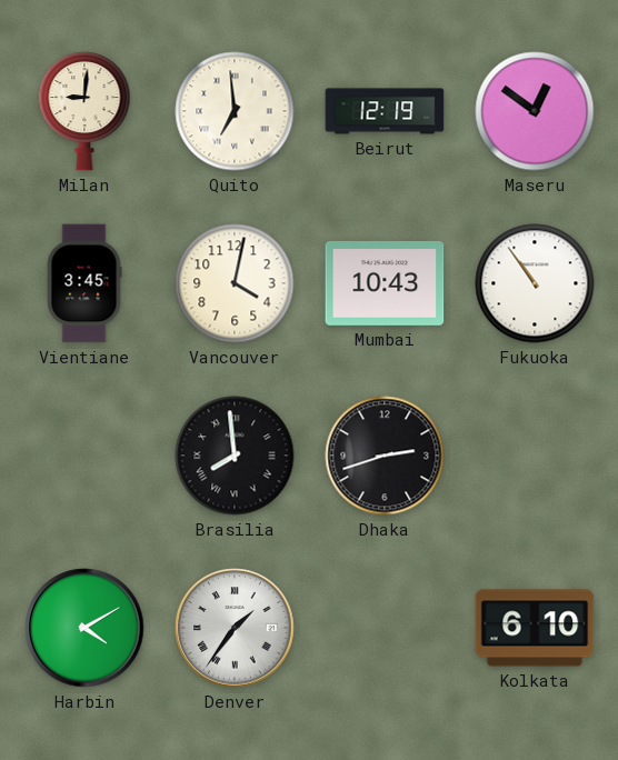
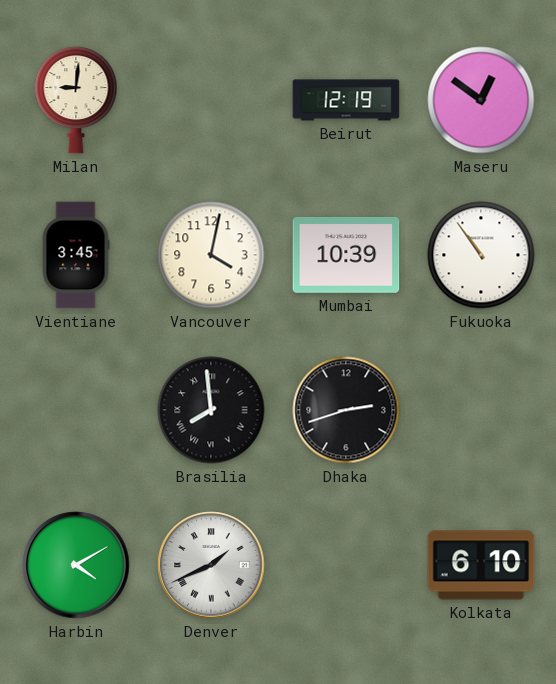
Quito: 6:59 -> none (235, 111)
Mumbai: 10:43 -> 10:39 (346, 255)
Denver: 1:36 -> 1:41 (211, 565)
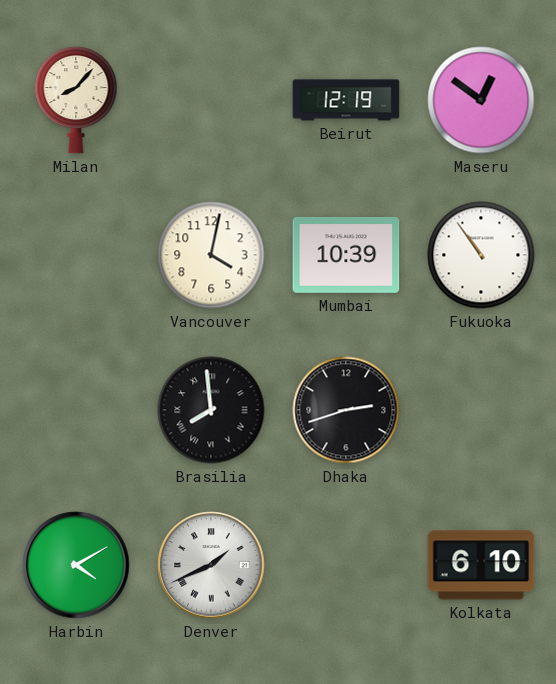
Milan: 9:01 -> 8:07 (76, 101)
Vientiane: 3:45 -> none (76, 255)
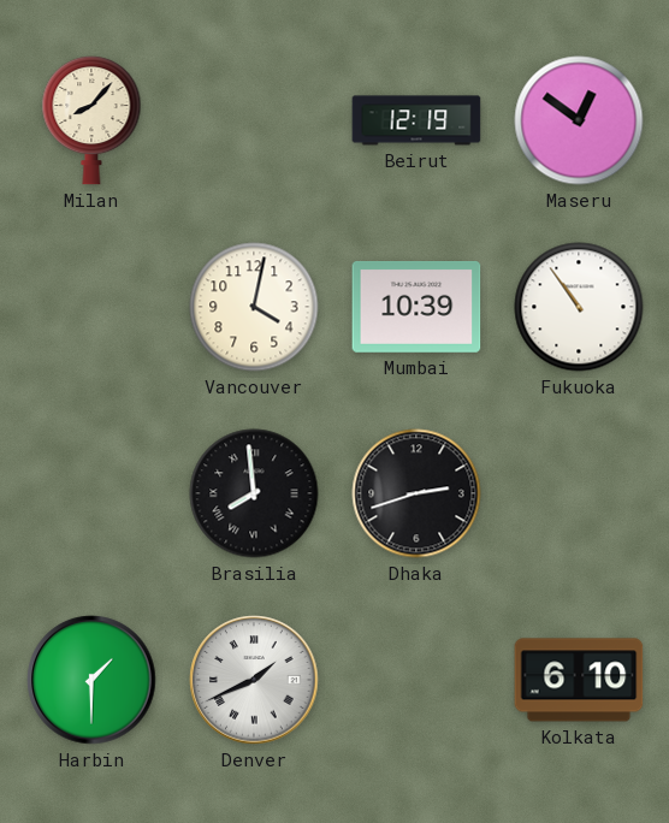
Harbin: 4:10 -> 1:30 (91, 680)
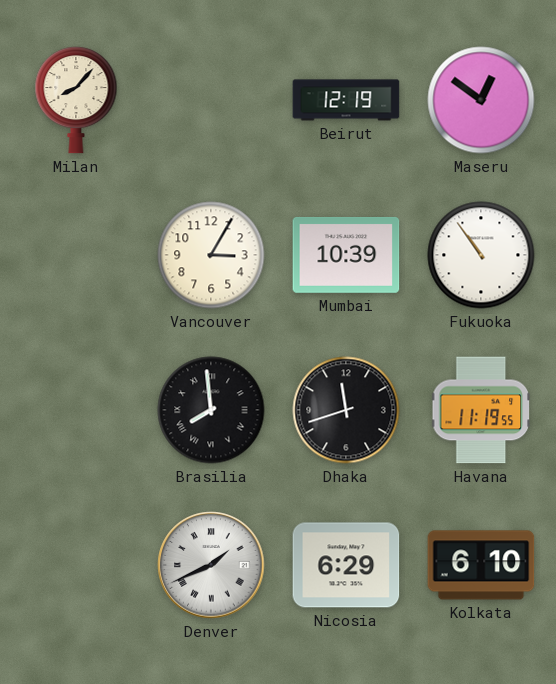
Vancouver: 4:02 -> 3:05 (211, 255)
Dhaka: 2:42 -> 11:42 (346, 410)
Havana: none -> 11:19 (481, 410)
Harbin: 1:30 -> none (91, 680)
Nicosia: none -> 6:29 (346, 565)
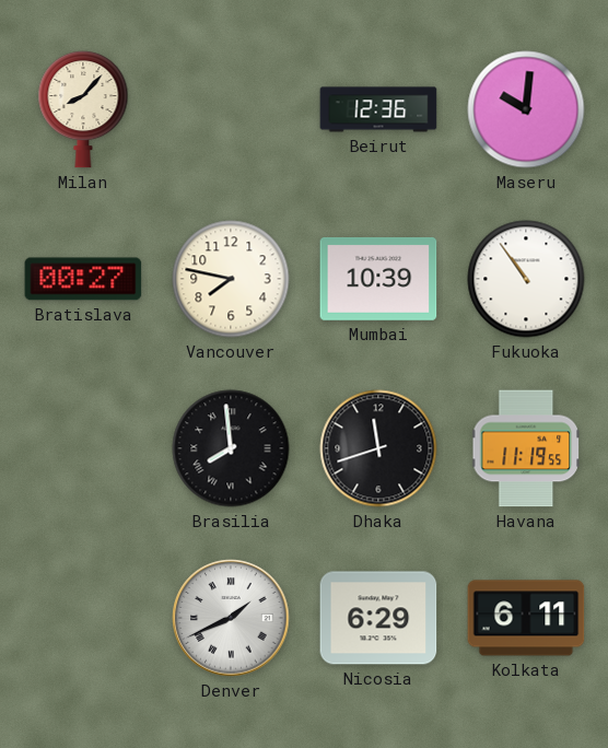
Beirut: 12:19 -> 12:36 (378, 109)
Maseru: 12:51 -> 10:01 (526, 109)
Bratislava: none -> 00:27 (83, 279)
Vancouver: 3:05 -> 7:47 (231, 279)
Kolkata: 6:10 -> 6:11 (526, 618)
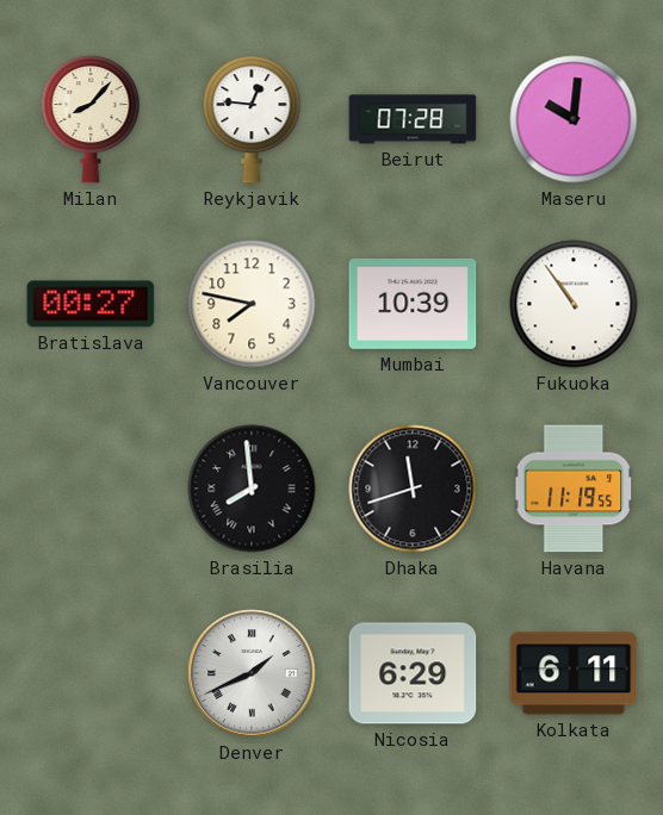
Reykjavik: none -> 12:46 (252, 120)
Beirut: 12:36 -> 07:28 (413, 119)
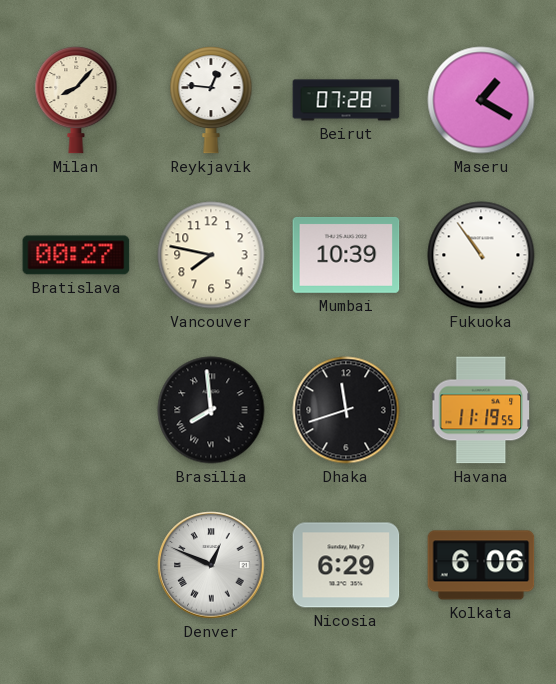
Maseru: 10:01 -> 1:20 (481, 100)
Denver: 1:41 -> 12:49 (211, 565)
Kolkata: 6:11 -> 6:06 (481, 565)
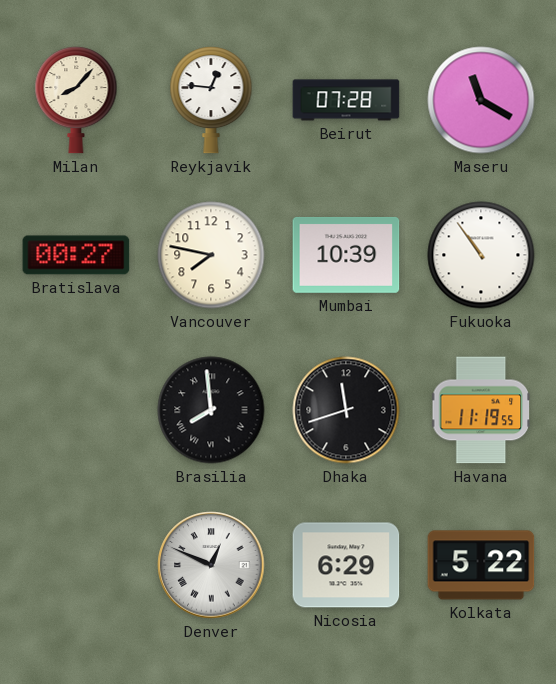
Maseru: 1:20 -> 11:20 (481, 100)
Kolkata: 6:06 -> 5:22 (481, 565)
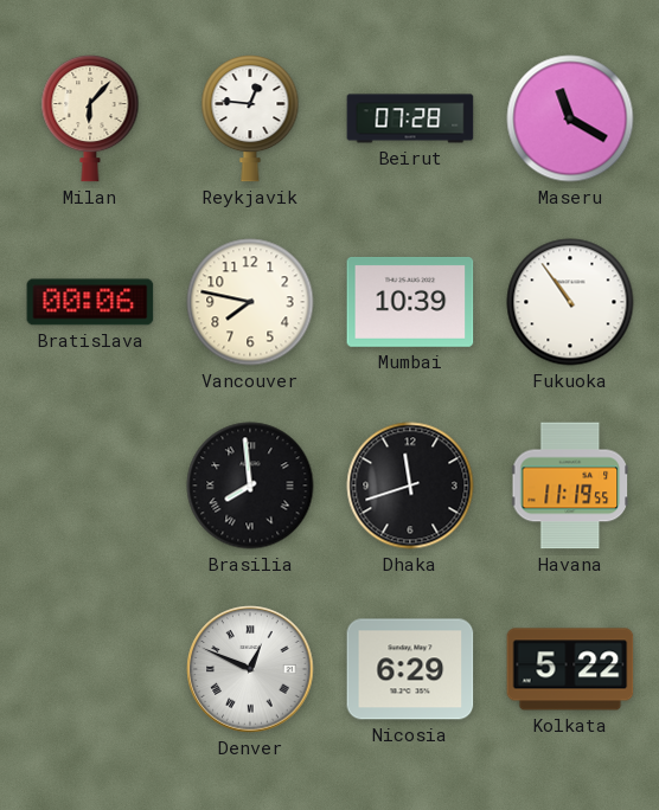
Milan: 8:07 -> 6:07 (90, 120)
Bratislava: 00:27 -> 00:06 (90, 302)
